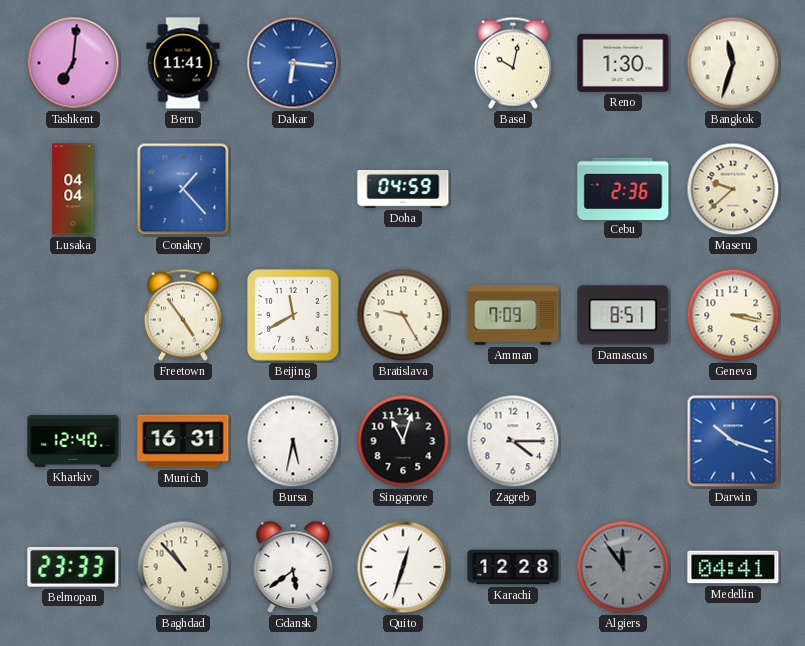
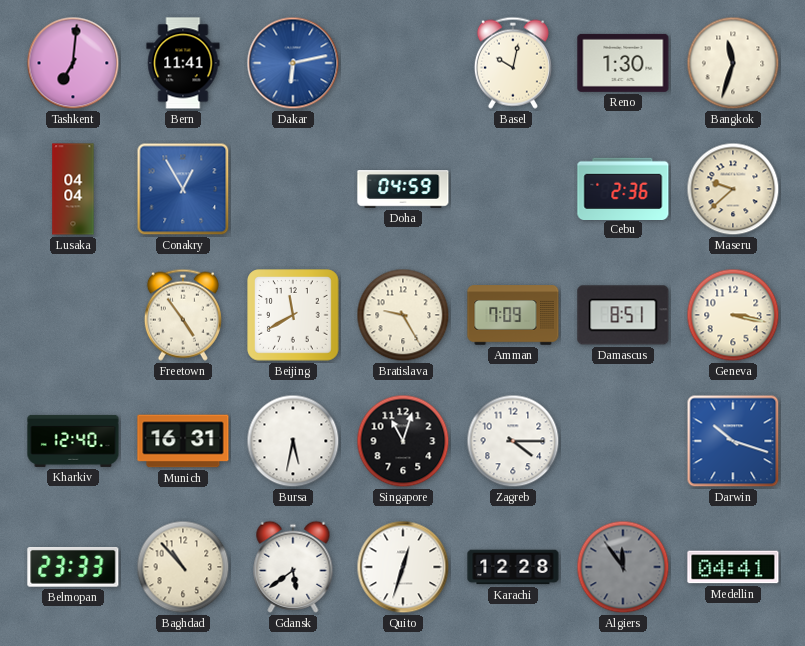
Dakar: 6:16 -> 6:13 (293, 63)
Conakry: 1:23 -> 12:55 (183, 189)
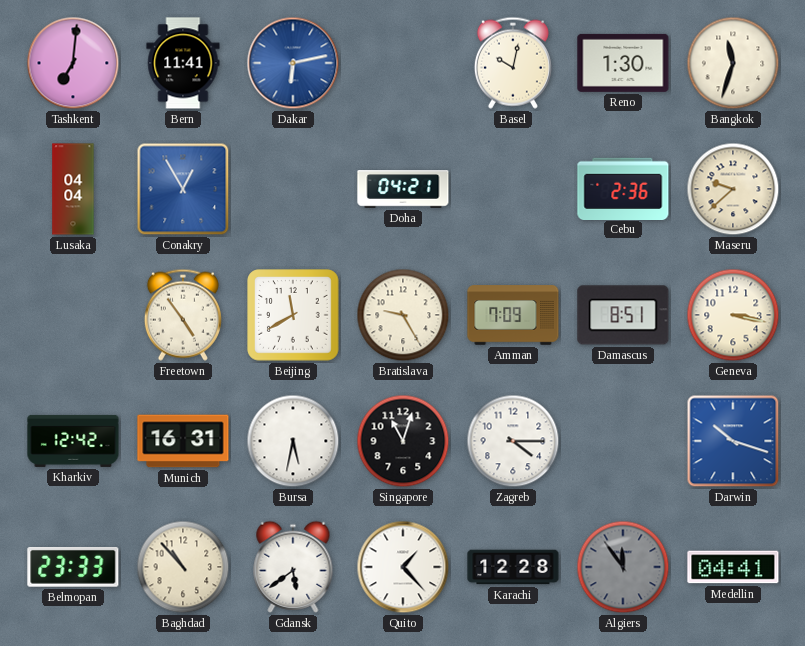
Doha: 04:59 -> 04:21 (403, 189)
Kharkiv: 12:40 -> 12:42 (73, 441)
Quito: 12:33 -> 1:23 (403, 567)
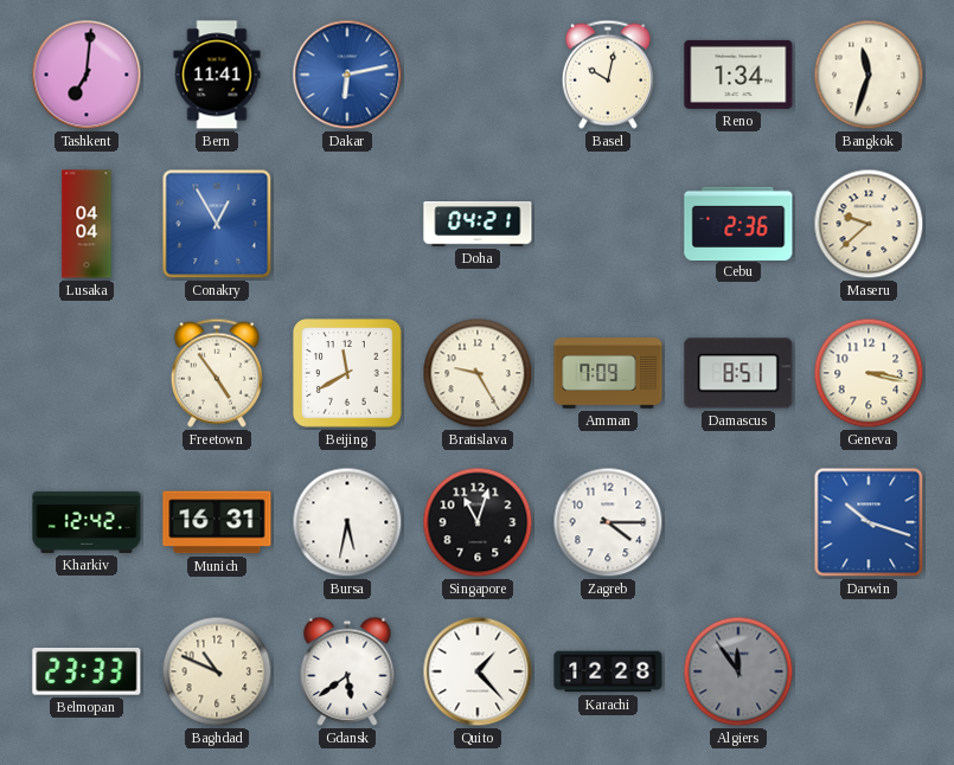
Reno: 1:30 -> 1:34 (738, 75)
Baghdad: 10:53 -> 10:49 (217, 671)
Medellin: 04:41 -> none (733, 567)
